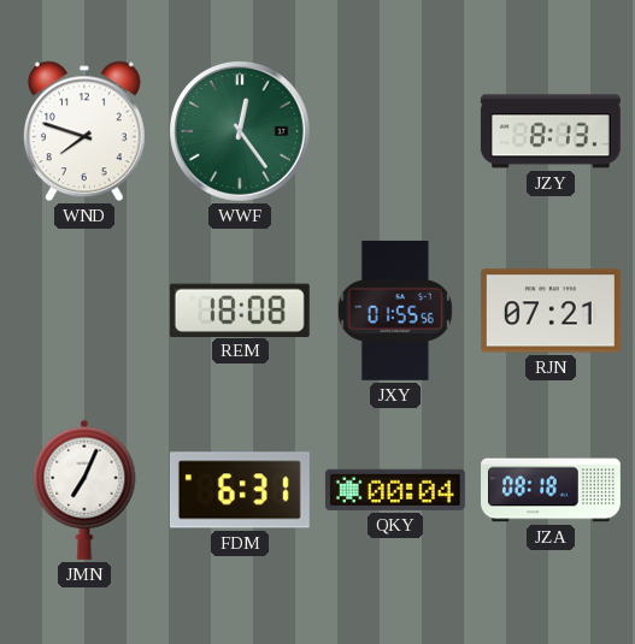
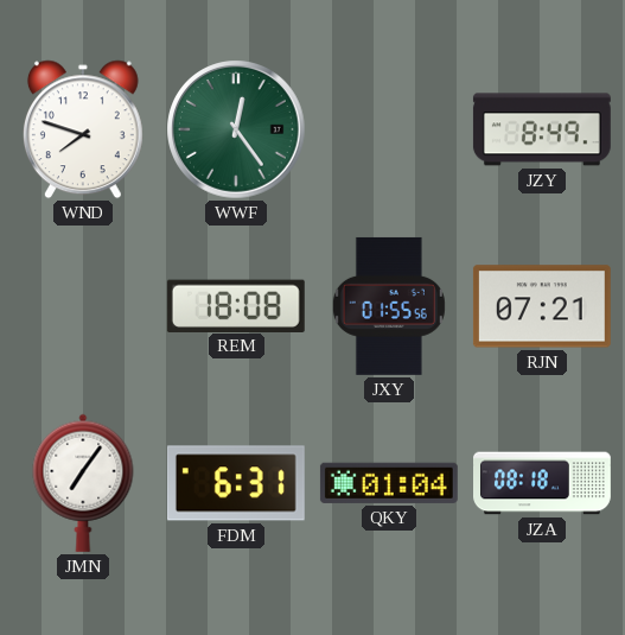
JZY: 8:13 -> 8:49 (542, 129)
JMN: 7:04 -> 7:06 (83, 483)
QKY: 00:04 -> 01:04 (389, 483)
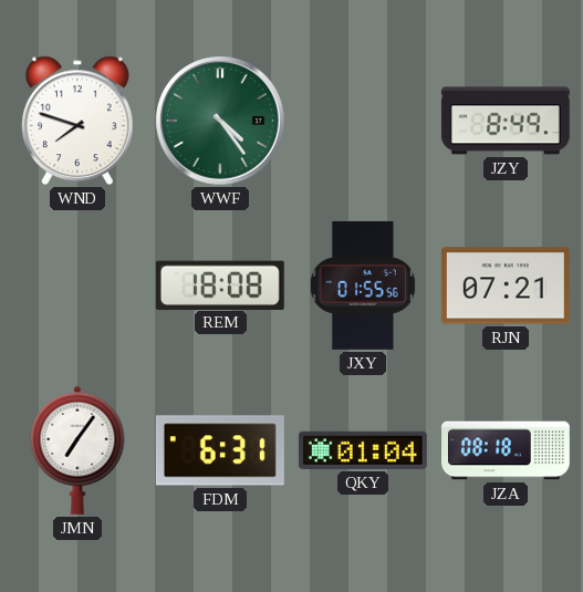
WWF: 12:24 -> 4:24 (220, 121)
